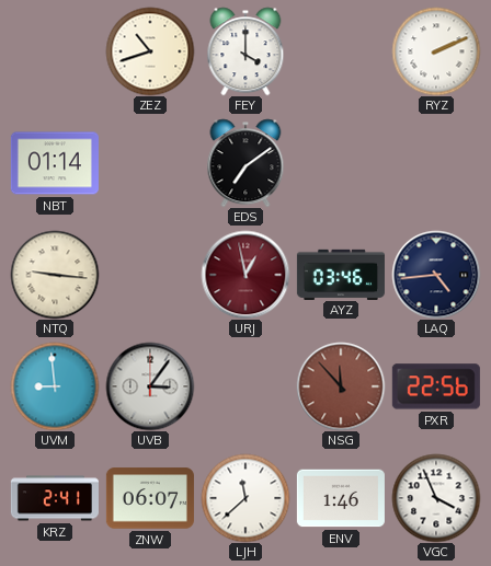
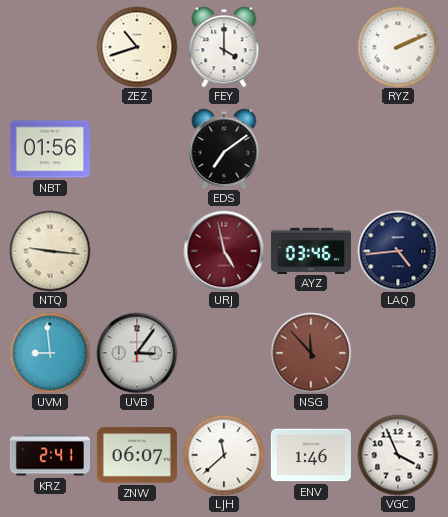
NBT: 01:14 -> 01:56 (50, 149)
URJ: 12:58 -> 4:58 (224, 251)
PXR: 22:56 -> none (436, 386)
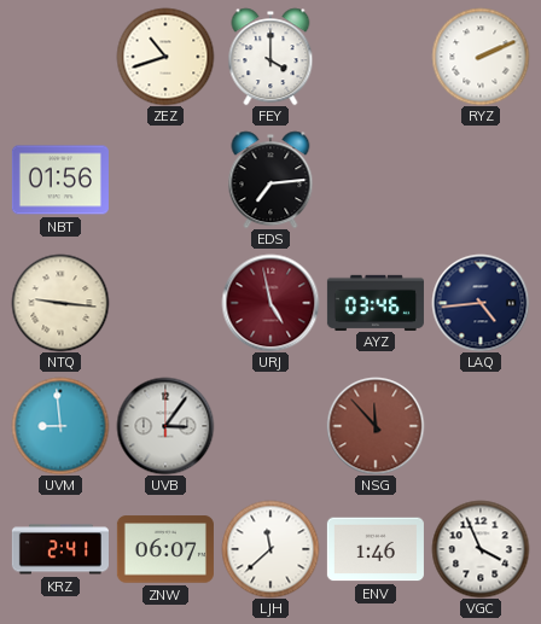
EDS: 7:09 -> 7:14 (270, 180)
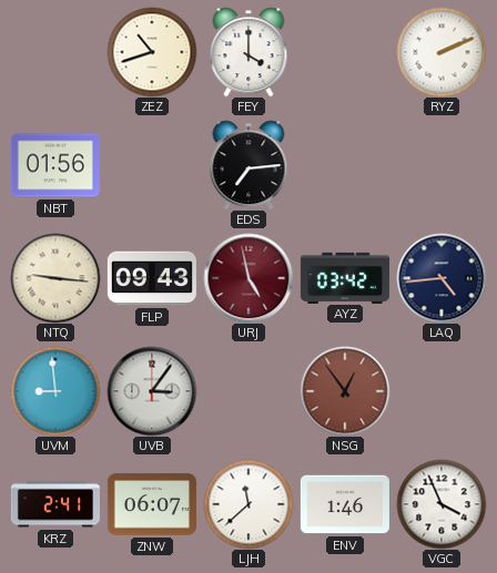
FLP: none -> 09:43 (152, 278)
AYZ: 03:46 -> 03:42 (345, 277)
NSG: 11:53 -> 12:54 (345, 391)
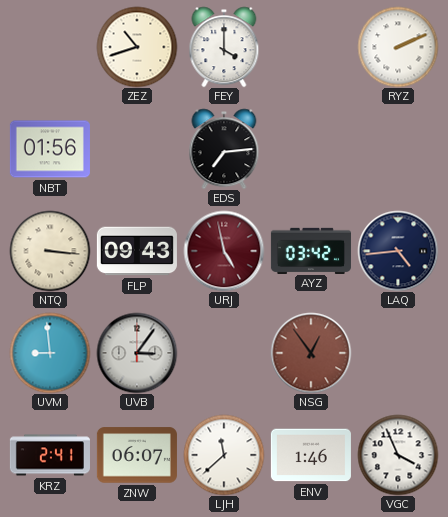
NTQ: 9:16 -> 3:16 (50, 251)
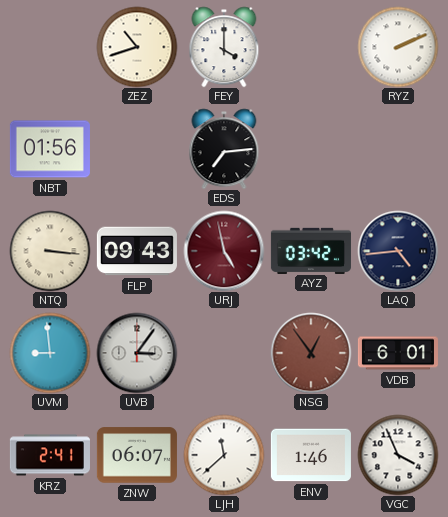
VDB: none -> 6:01 (398, 353)
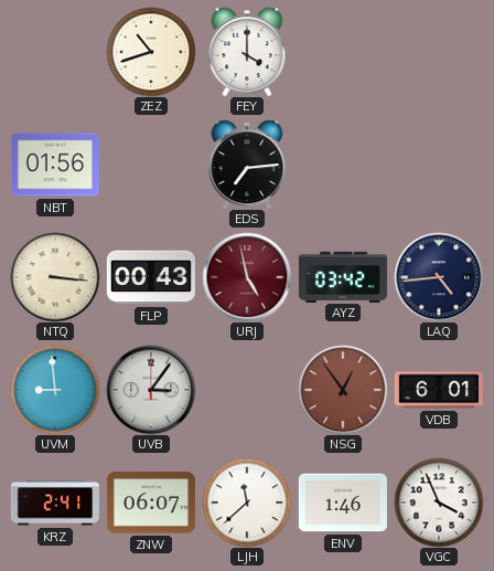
RYZ: 2:11 -> none (398, 47)
FLP: 09:43 -> 00:43 (151, 277)
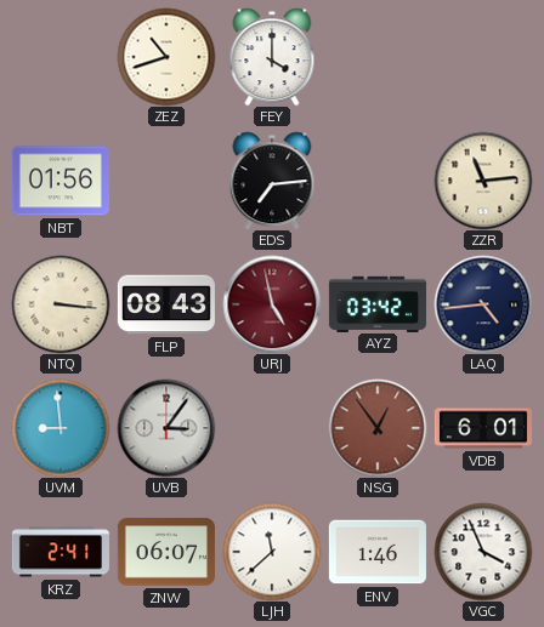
ZZR: none -> 11:14 (483, 181)
FLP: 00:43 -> 08:43 (166, 304)
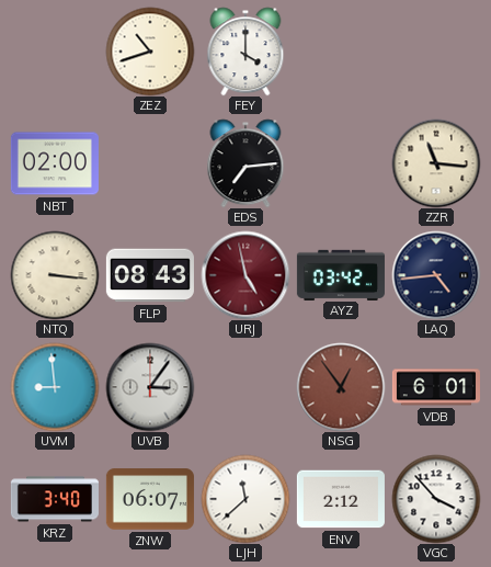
NBT: 01:56 -> 02:00 (55, 163)
ZZR: 11:14 -> 11:16 (436, 163)
KRZ: 2:41 -> 3:40 (55, 499)
ENV: 1:46 -> 2:12 (341, 499)
VGC: 3:56 -> 3:53 (436, 499)
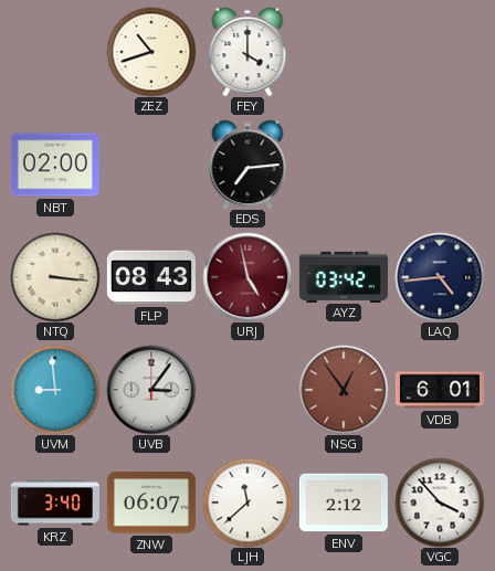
ZZR: 11:16 -> none (436, 163)
